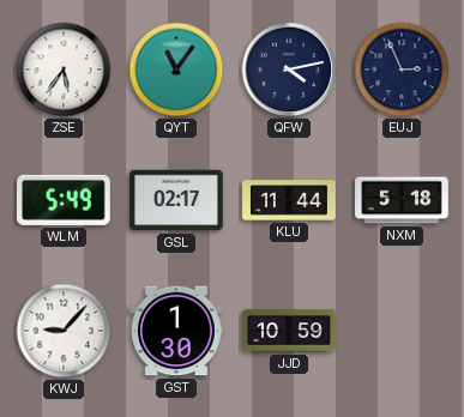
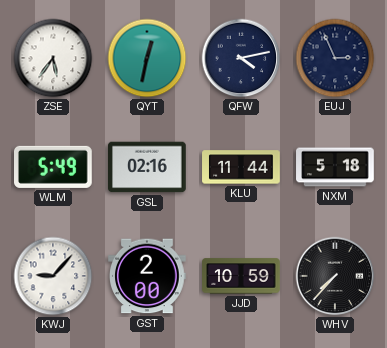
QYT: 11:06 -> 12:32 (147, 58)
GSL: 02:17 -> 02:16 (148, 167)
GST: 1:30 -> 2:00 (148, 276)
WHV: none -> 7:37 (335, 276)
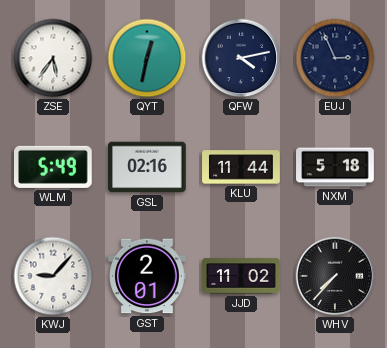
GST: 2:00 -> 2:01 (148, 276)
JJD: 10:59 -> 11:02 (241, 276)
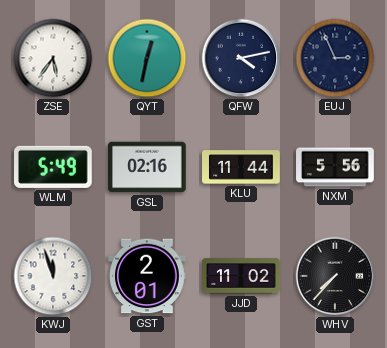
NXM: 5:18 -> 5:56 (335, 167)
KWJ: 9:07 -> 11:57 (53, 276)
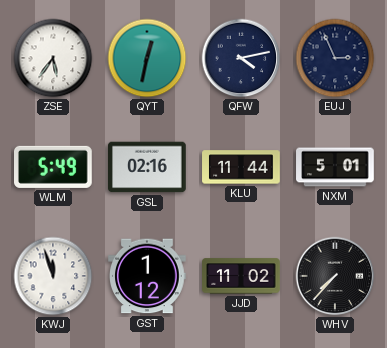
NXM: 5:56 -> 5:01 (335, 167)
GST: 2:01 -> 1:12 (148, 276)
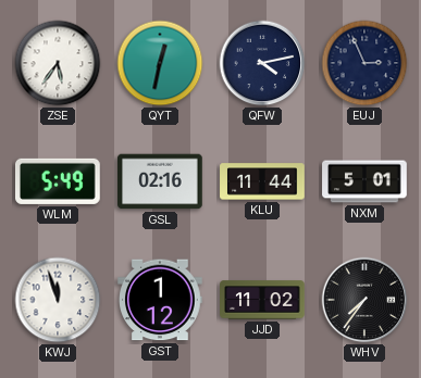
WHV: 7:37 -> 7:36 (364, 300)
